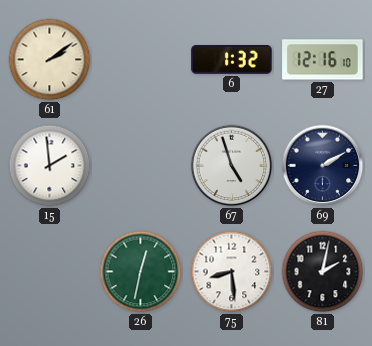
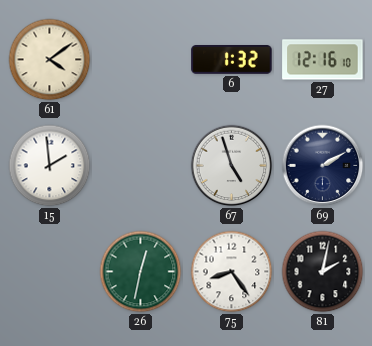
61: 2:09 -> 4:09 (50, 60)
75: 8:29 -> 8:24 (232, 272)
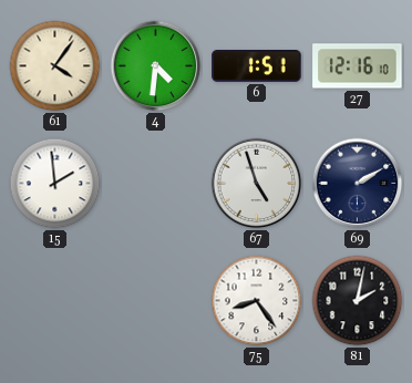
61: 4:09 -> 4:06 (55, 66)
4: none -> 4:31 (156, 66)
6: 1:32 -> 1:51 (257, 66)
26: 12:32 -> none (141, 272)
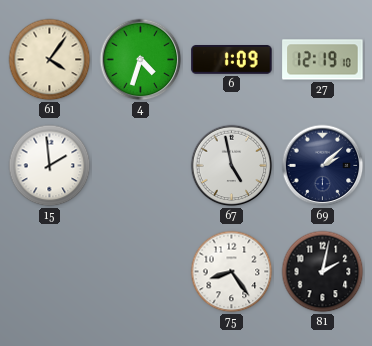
4: 4:31 -> 4:33 (141, 60)
6: 1:51 -> 1:09 (232, 60)
27: 12:16 -> 12:19 (323, 60)
67: 4:57 -> 4:58 (232, 166)
69: 2:10 -> 2:08 (323, 166)
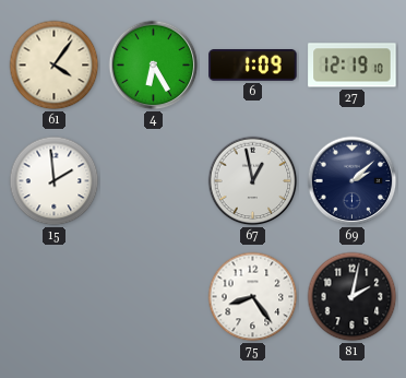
4: 4:33 -> 6:25 (154, 66)
67: 4:58 -> 12:58 (253, 181)
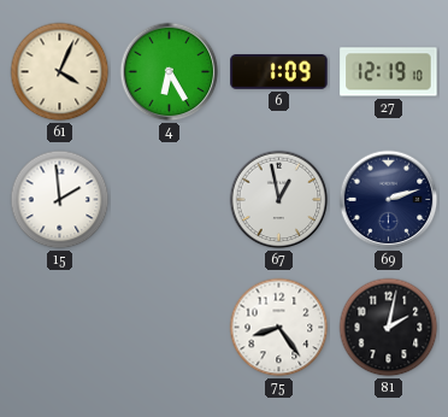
61: 4:06 -> 4:04 (60, 72)
69: 2:08 -> 2:12 (389, 200)
